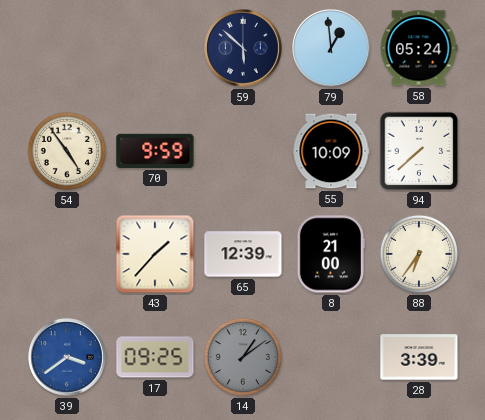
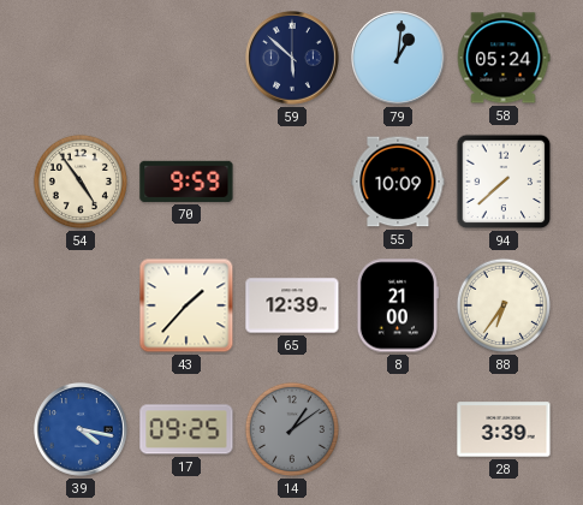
79: 12:59 -> 1:01 (399, 59)
39: 3:39 -> 4:17 (82, 430)
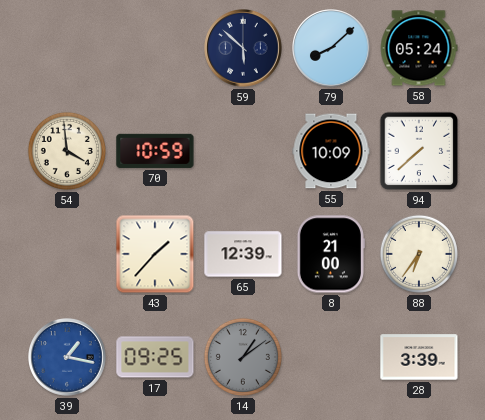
79: 1:01 -> 8:08 (332, 49)
54: 4:54 -> 3:59 (67, 151)
70: 9:59 -> 10:59 (155, 151)
39: 4:17 -> 1:17 (68, 358)
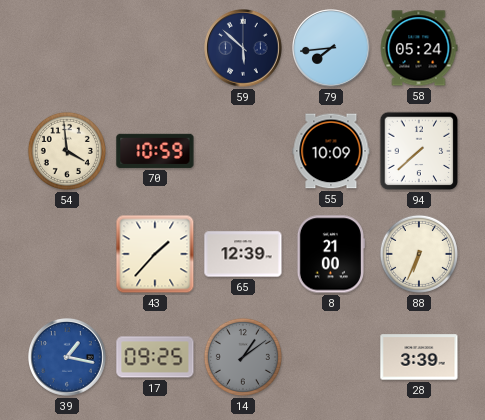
79: 8:08 -> 7:44 (332, 49)
88: 6:36 -> 6:34 (419, 254)
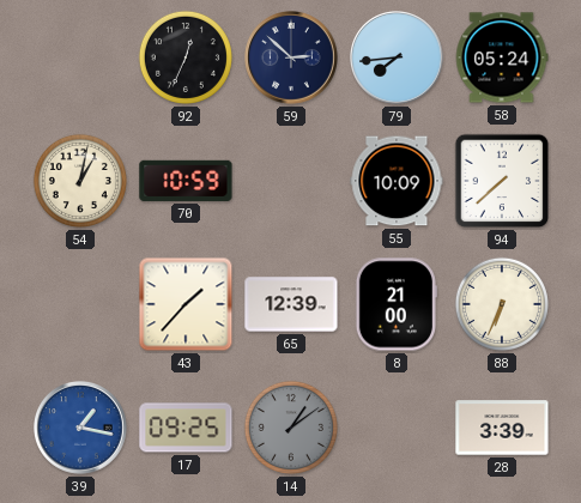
92: none -> 12:34 (186, 57)
59: 5:52 -> 2:52 (292, 59)
54: 3:59 -> 1:02 (80, 181)
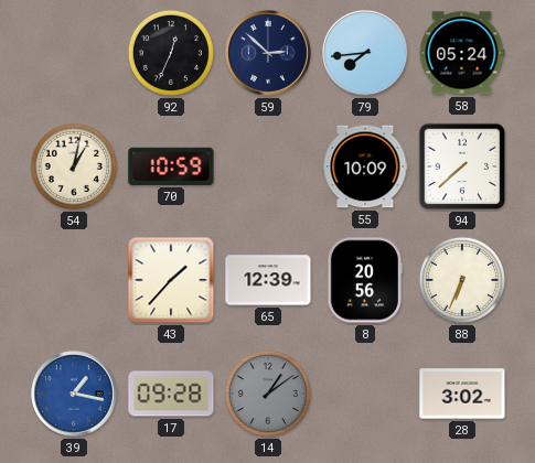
8: 21:00 -> 20:56 (364, 280)
17: 09:25 -> 09:28 (171, 394)
28: 3:39 -> 3:02 (462, 394)
